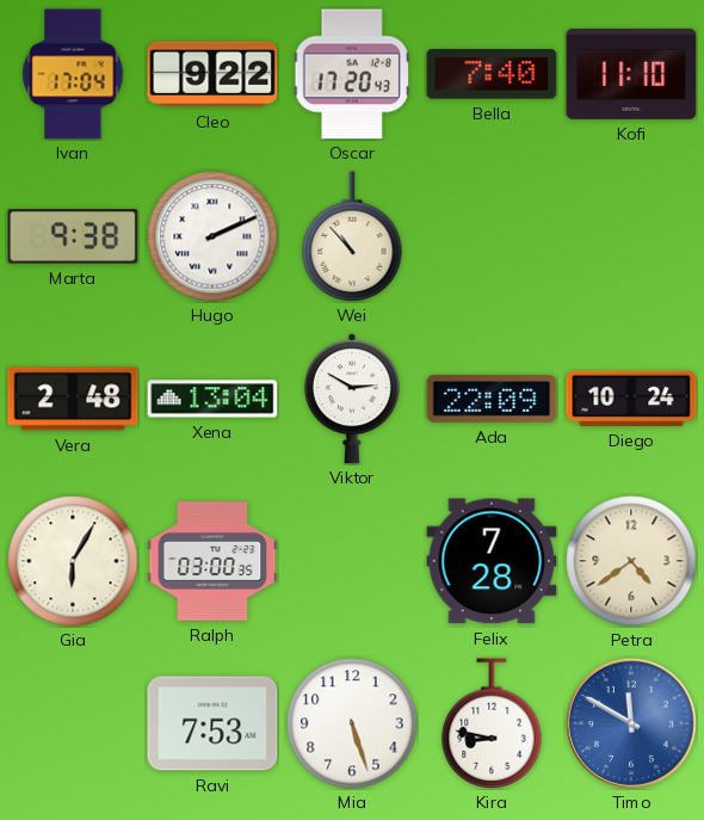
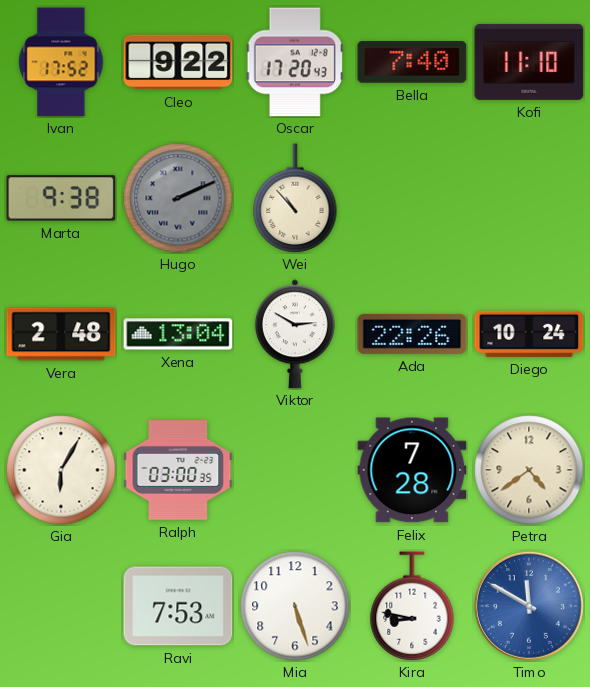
Ivan: 17:04 -> 17:52 (61, 62)
Hugo dial: white -> grey (178, 198)
Ada: 22:09 -> 22:26 (412, 334)
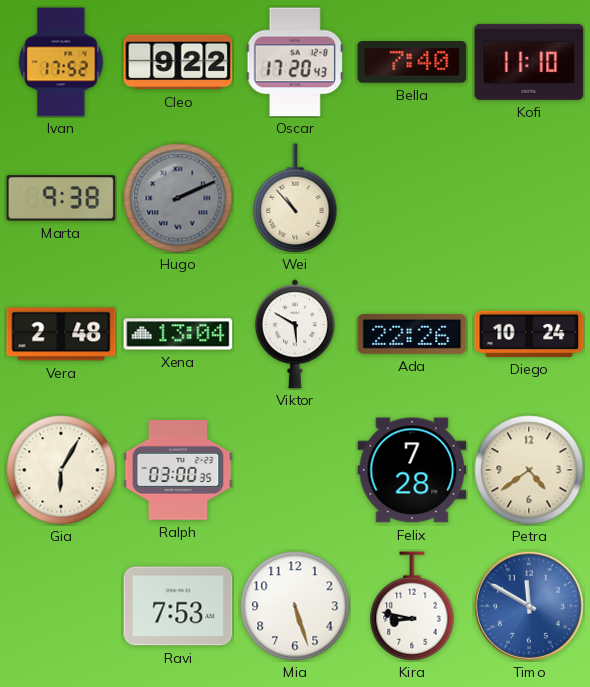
Viktor: 2:50 -> 5:50 (295, 334)
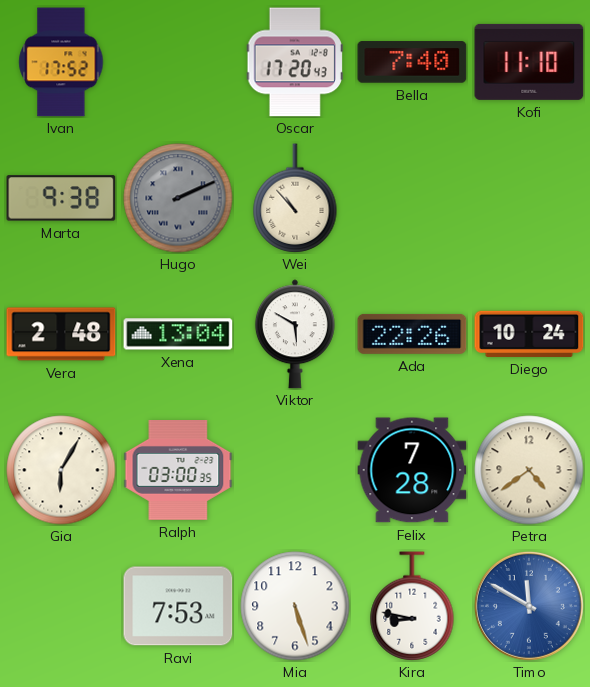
Cleo: 9:22 -> none (178, 62)
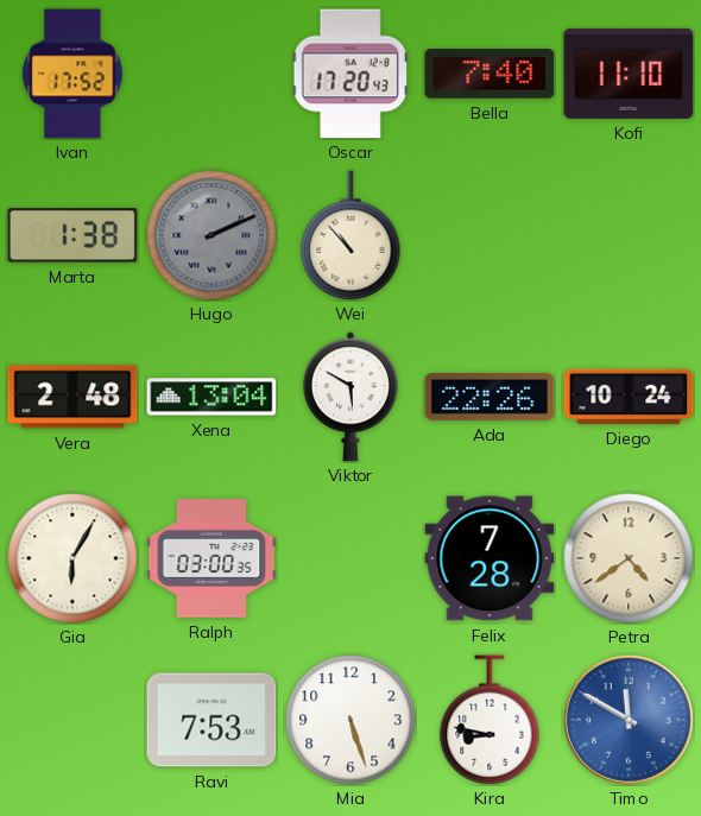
Marta: 9:38 -> 1:38 (72, 235)
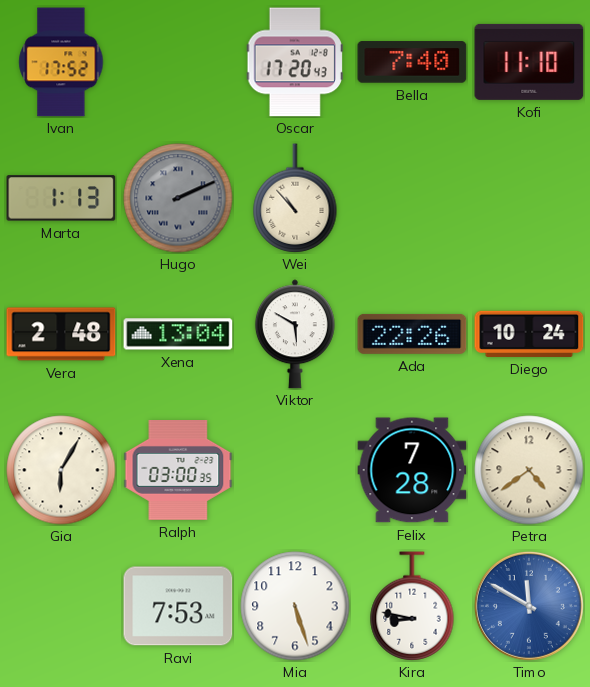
Marta: 1:38 -> 1:13 (61, 198)
